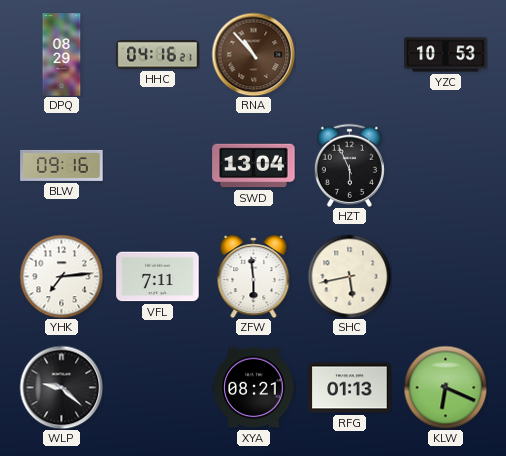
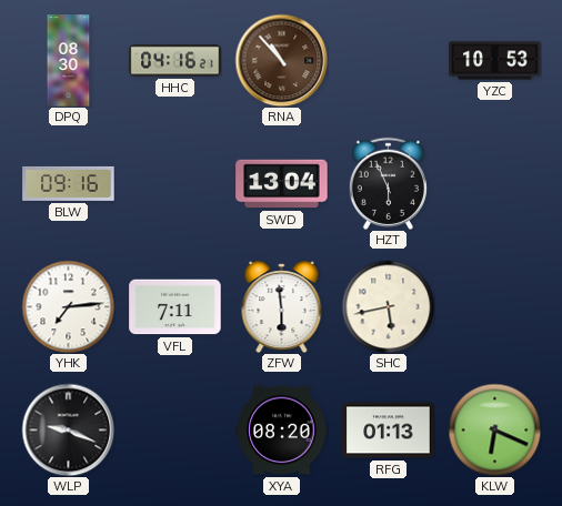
DPQ: 08:29 -> 08:30 (69, 61)
WLP: 9:22 -> 9:19 (68, 429)
XYA: 08:21 -> 08:20 (282, 431)
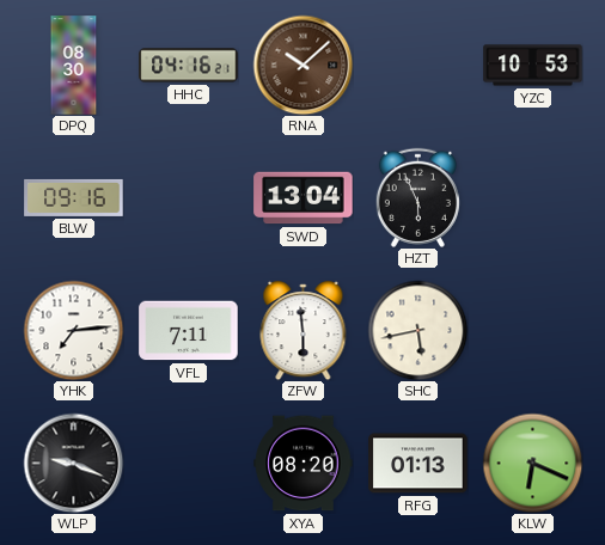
RNA: 10:53 -> 10:08 (302, 65)
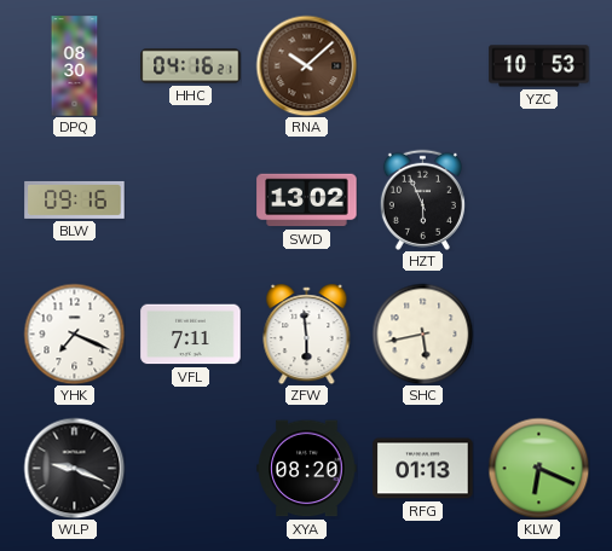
SWD: 13:04 -> 13:02 (307, 201)
YHK: 7:14 -> 7:19 (74, 333)
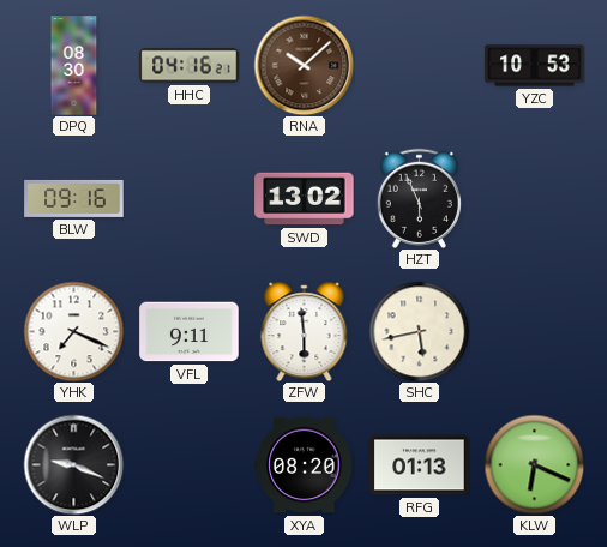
VFL: 7:11 -> 9:11 (190, 332)
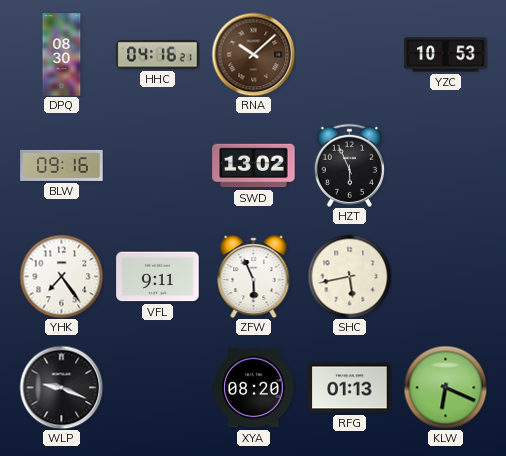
YHK: 7:19 -> 7:24 (61, 276)
ZFW: 5:59 -> 5:56 (254, 277)
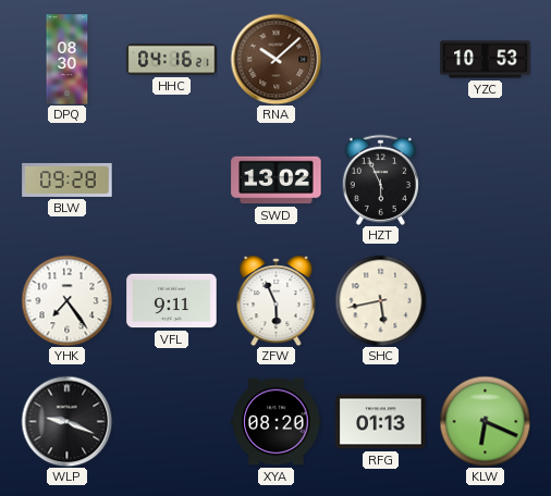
BLW: 09:16 -> 09:28 (68, 179)
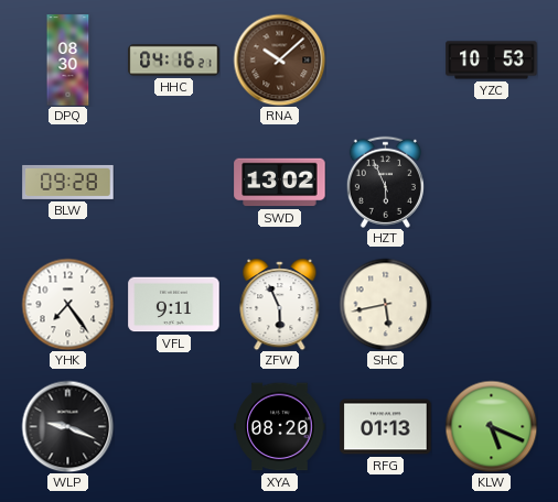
KLW: 6:19 -> 5:19 (491, 426)
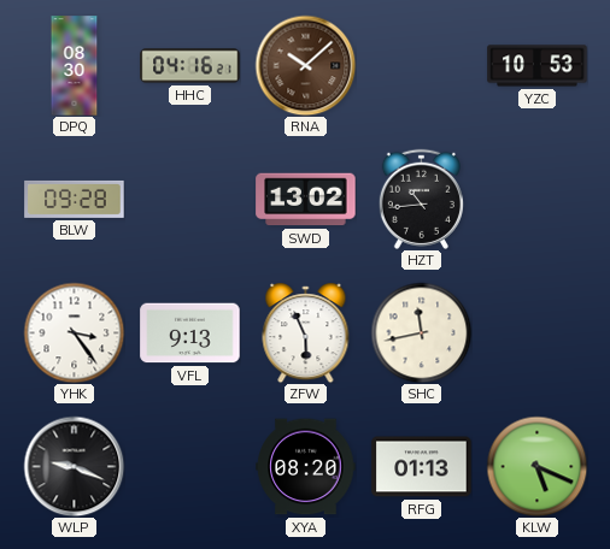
HZT: 5:56 -> 10:44 (421, 199)
YHK: 7:24 -> 3:24 (74, 332)
VFL: 9:11 -> 9:13 (190, 333)
SHC: 5:43 -> 11:43 (421, 332)
